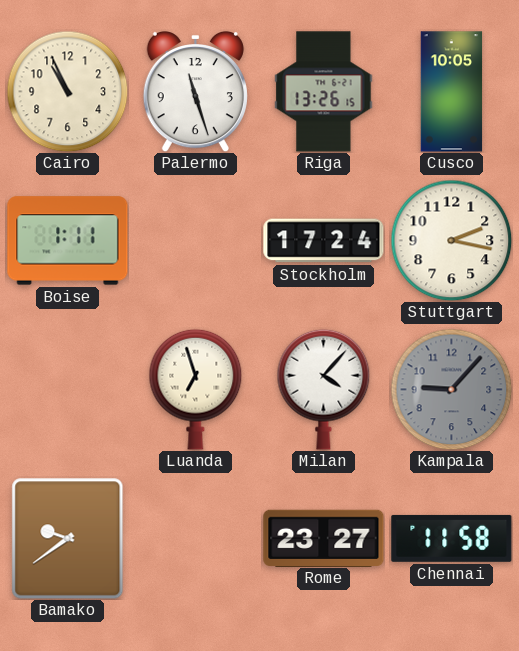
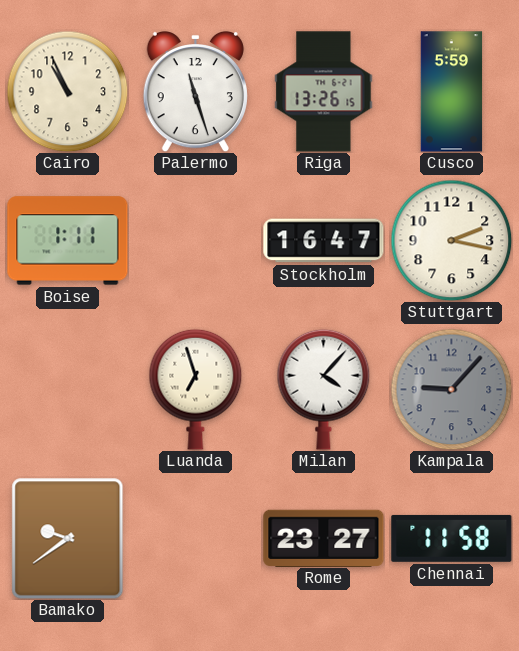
Cusco: 10:05 -> 5:59 (452, 92)
Stockholm: 17:24 -> 16:47 (324, 241)
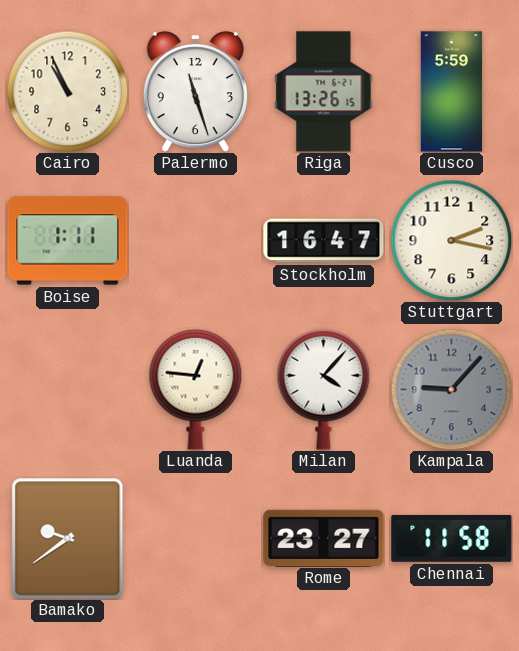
Luanda: 6:57 -> 12:46 (196, 389)
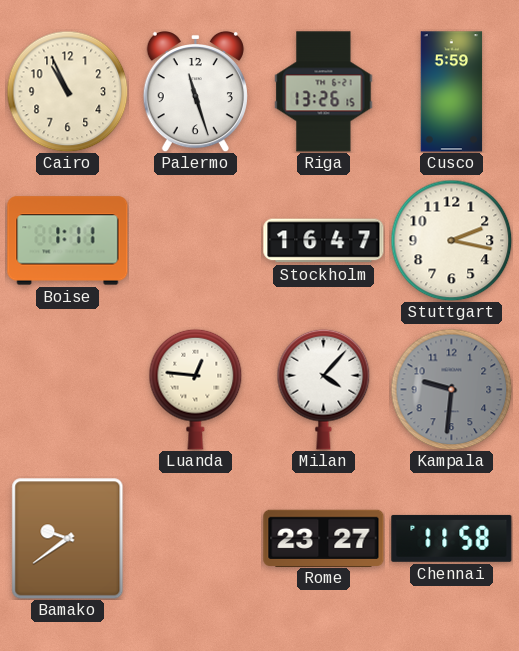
Kampala: 9:07 -> 9:31 (451, 389)
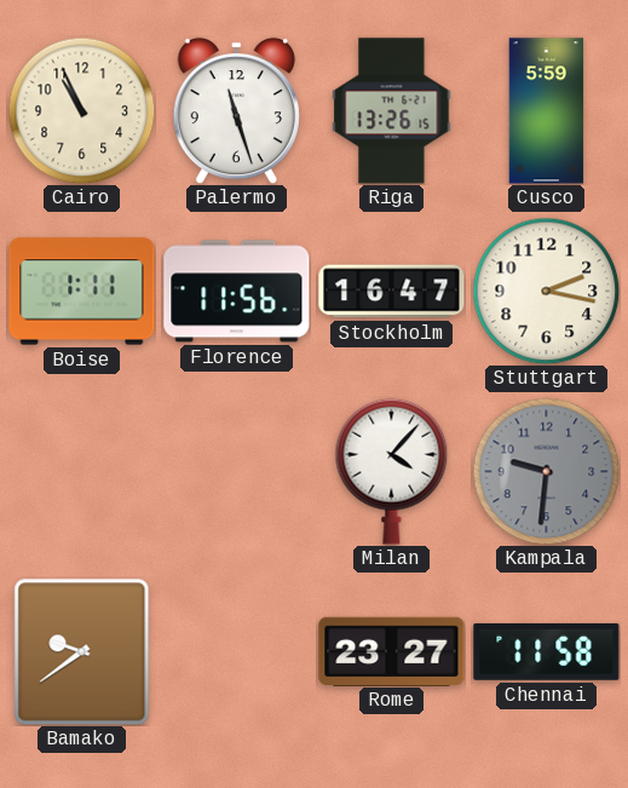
Florence: none -> 11:56 (237, 292)
Luanda: 12:46 -> none (196, 389)
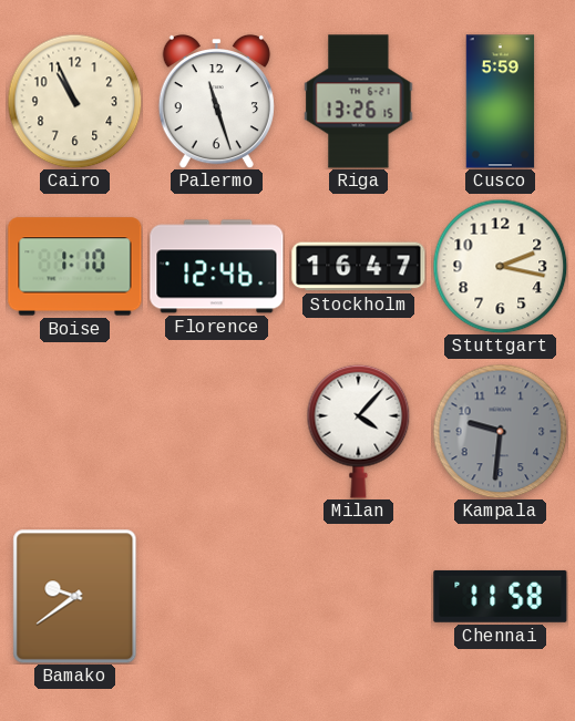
Boise: 1:11 -> 1:10 (75, 267)
Florence: 11:56 -> 12:46 (217, 267)
Rome: 23:27 -> none (392, 651)
